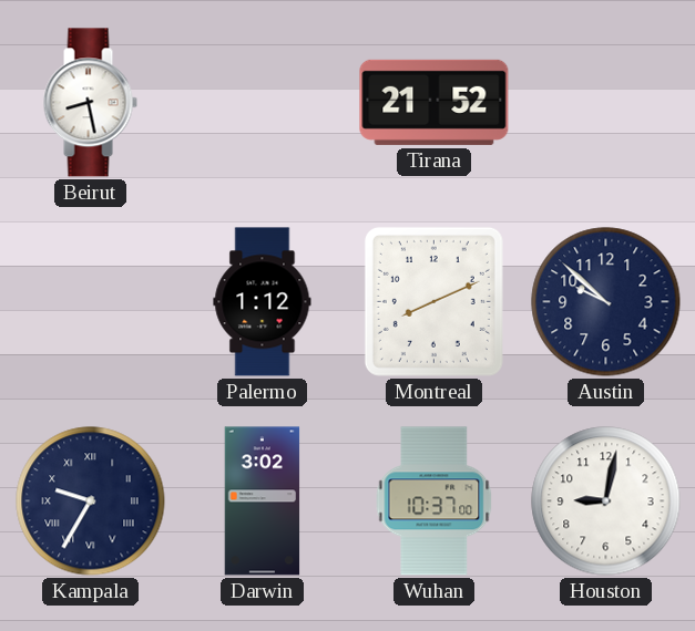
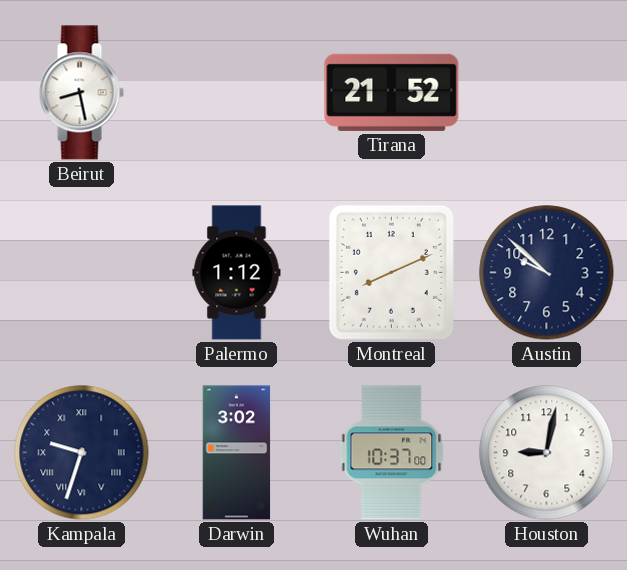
Kampala: 9:35 -> 9:33 (82, 453)
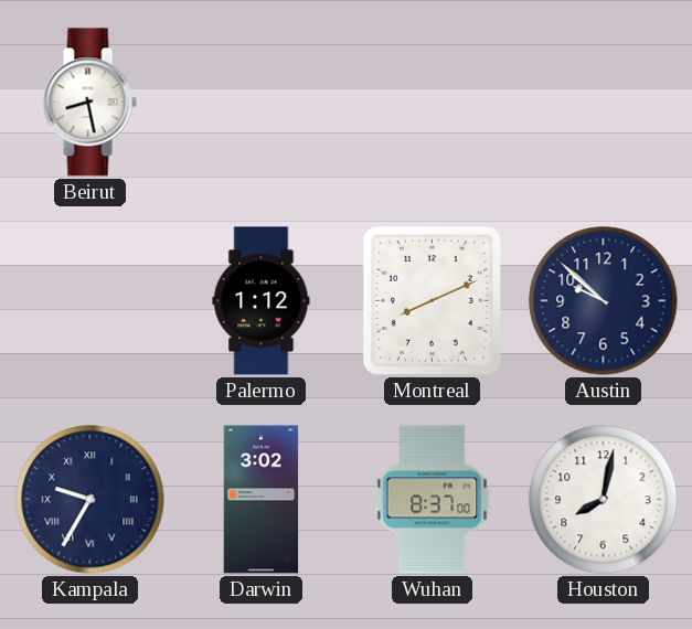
Tirana: 21:52 -> none (392, 92)
Kampala: 9:33 -> 9:35 (91, 500)
Wuhan: 10:37 -> 8:37 (433, 500)
Houston: 9:02 -> 8:02 (604, 500)
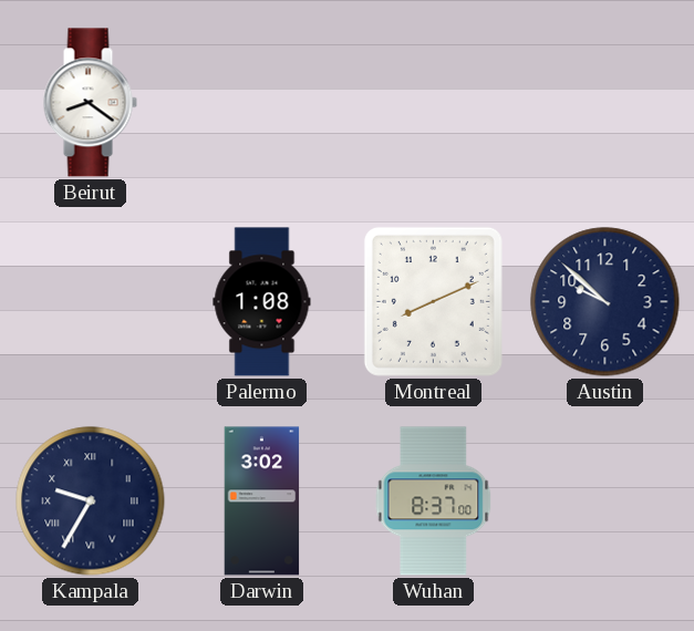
Beirut: 8:28 -> 8:21 (90, 103)
Palermo: 1:12 -> 1:08 (262, 302)
Houston: 8:02 -> none (604, 500)
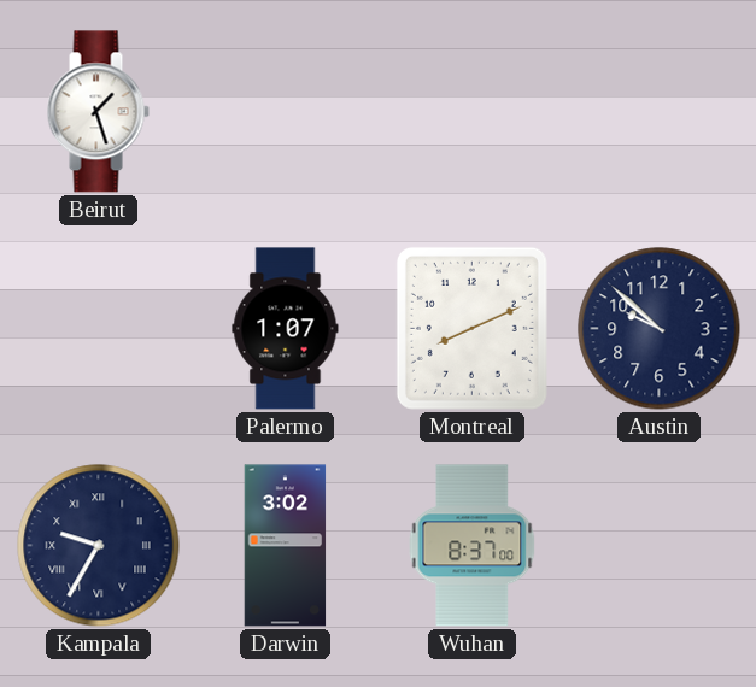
Beirut: 8:21 -> 1:27 (98, 112)
Palermo: 1:08 -> 1:07 (286, 329)
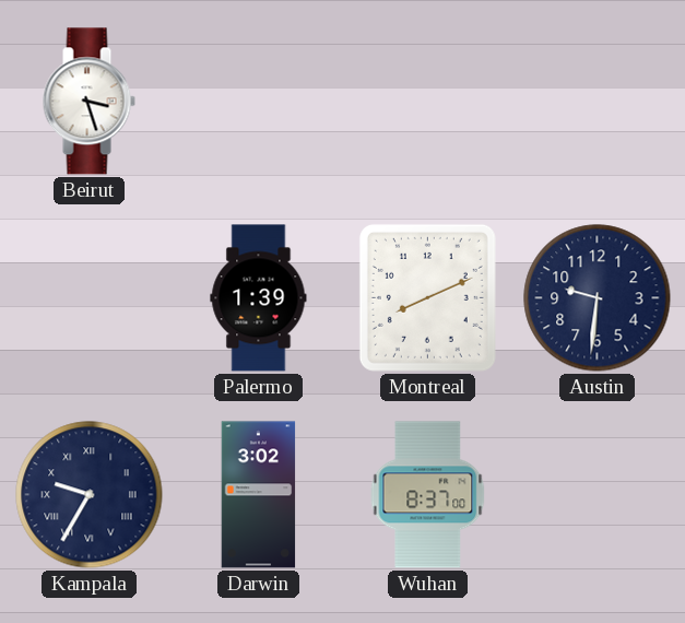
Beirut: 1:27 -> 3:27 (88, 102)
Palermo: 1:07 -> 1:39 (259, 298)
Austin: 9:52 -> 9:31 (598, 298)
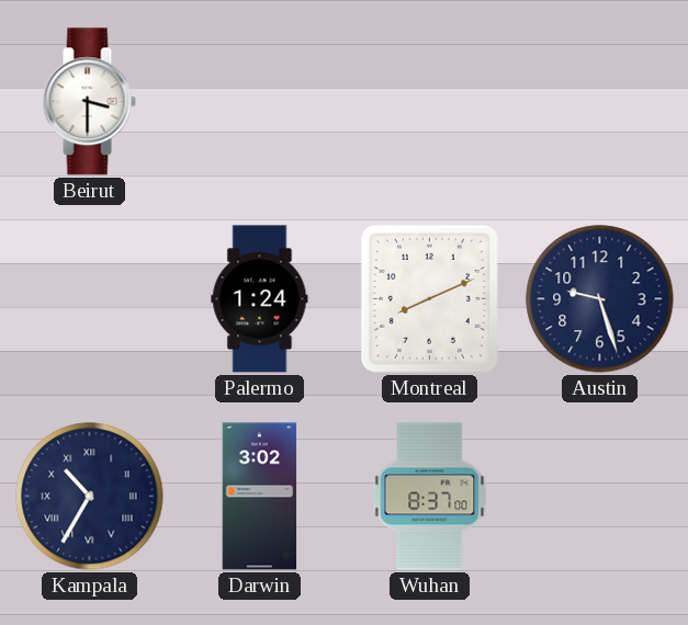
Beirut: 3:27 -> 3:30 (89, 102)
Palermo: 1:39 -> 1:24 (260, 299)
Austin: 9:31 -> 9:27 (600, 299)
Kampala: 9:35 -> 10:35 (90, 497)
